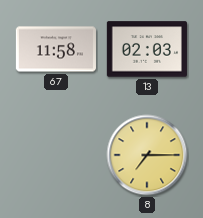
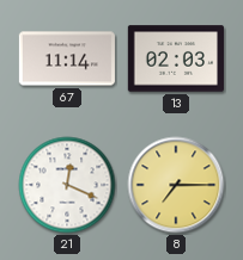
67: 11:58 -> 11:14 (67, 58)
21: none -> 12:19 (67, 185)
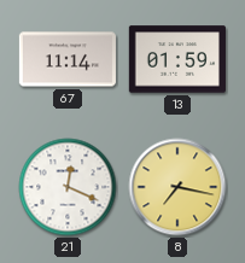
13: 02:03 -> 01:59 (177, 59)
8: 7:15 -> 7:17 (177, 187)
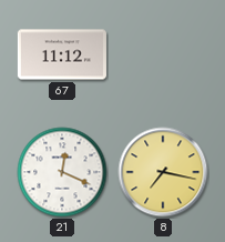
67: 11:14 -> 11:12 (62, 54)
13: 01:59 -> none (177, 59)
